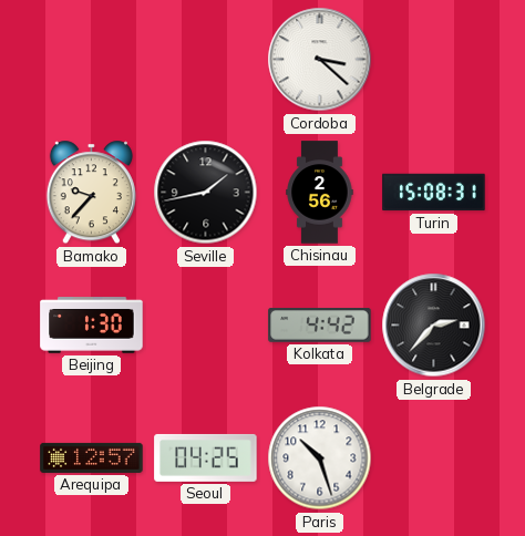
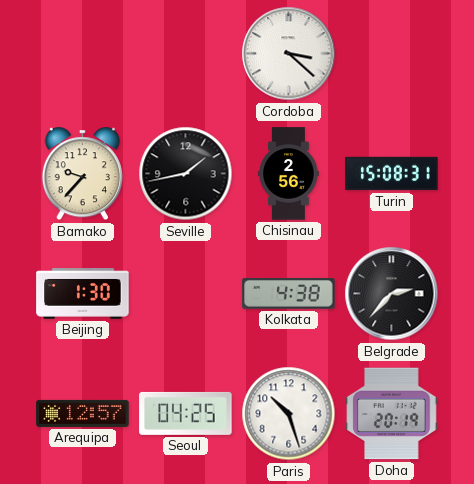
Kolkata: 4:42 -> 4:38 (289, 294)
Doha: none -> 20:19 (392, 414)
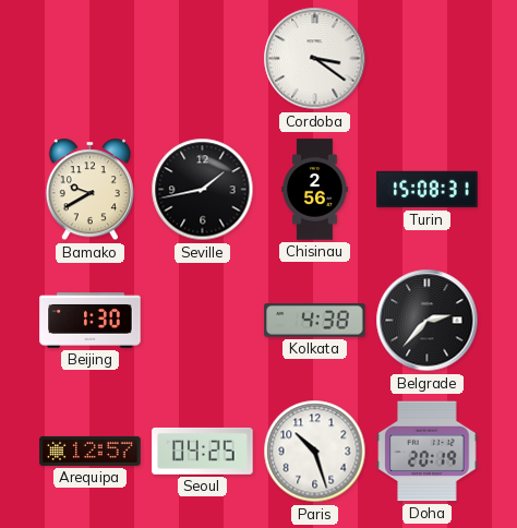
Cordoba: 3:22 -> 3:21 (315, 59)
Bamako: 9:37 -> 9:40 (89, 190)
